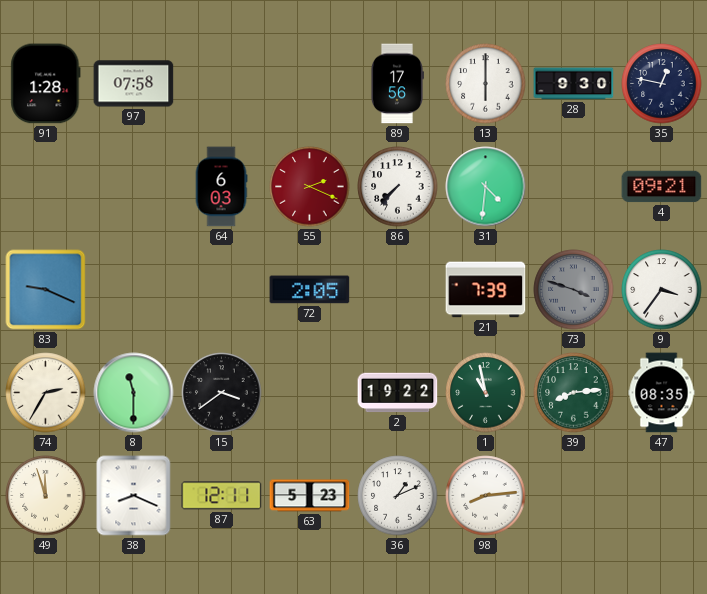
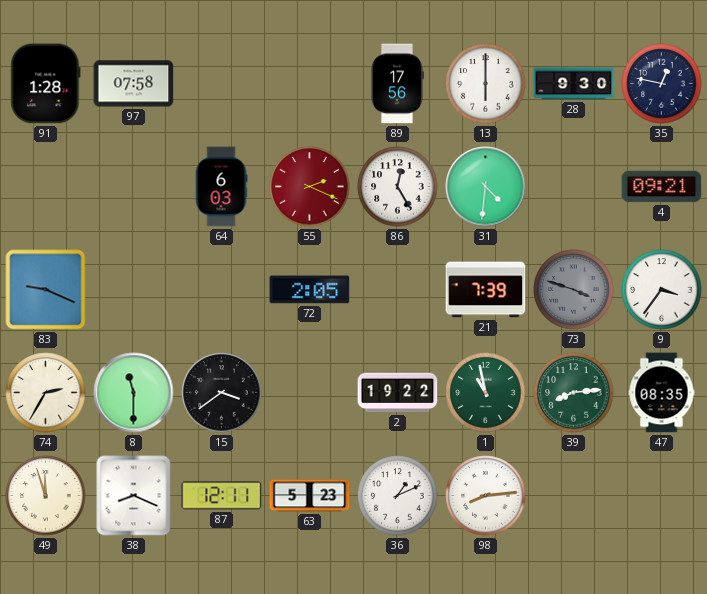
86: 7:37 -> 12:25 (398, 187)
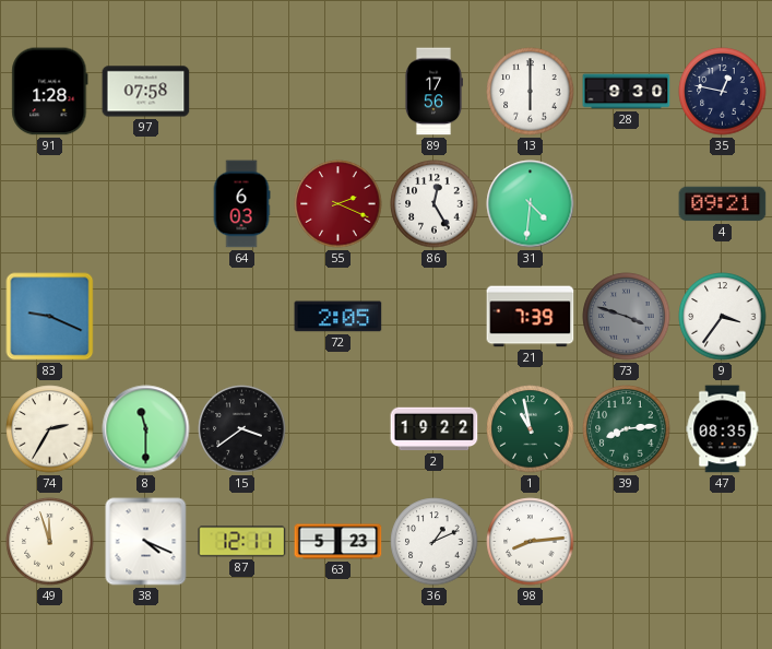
38: 8:19 -> 4:19 (146, 542)
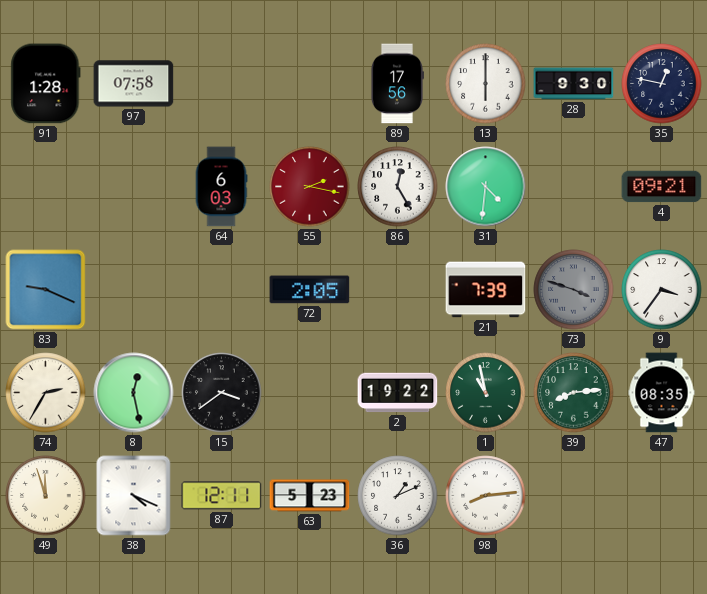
55: 2:19 -> 2:17 (310, 187)
8: 11:30 -> 12:28 (134, 393)
